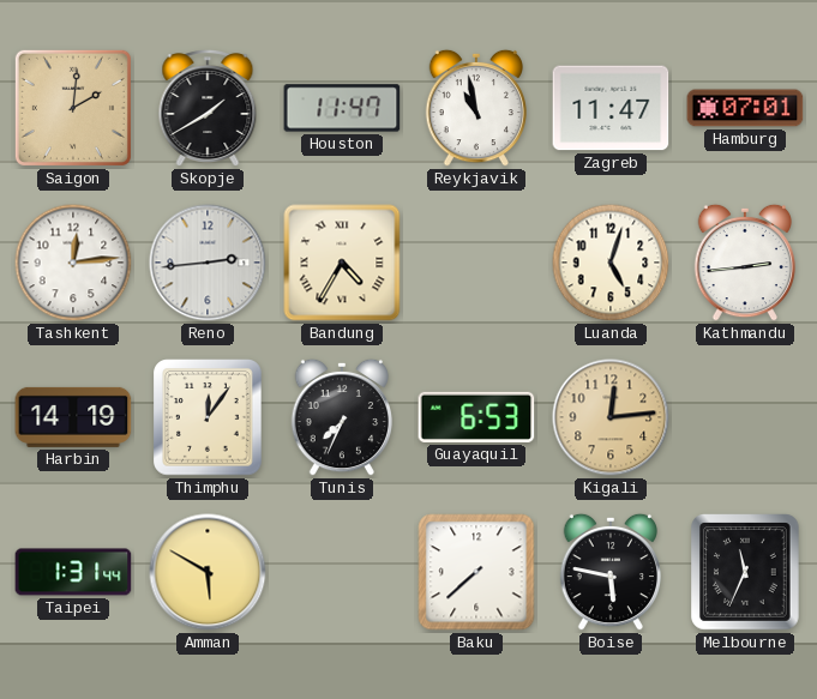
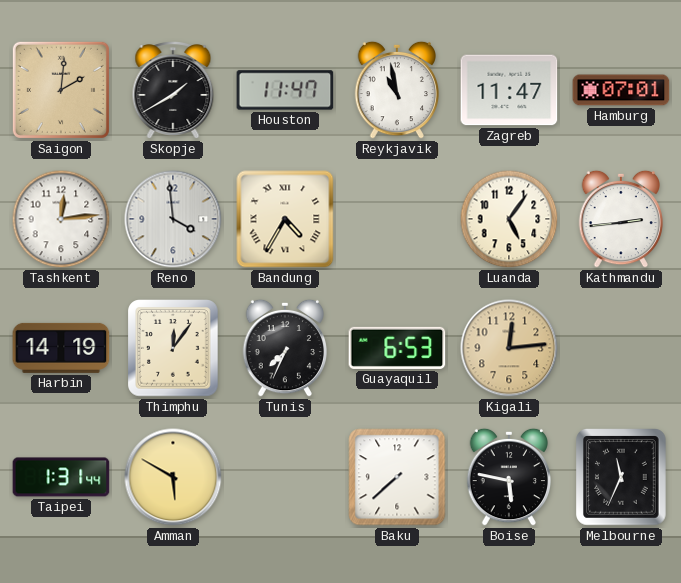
Reno: 2:44 -> 3:59 (173, 219)
Luanda: 5:03 -> 5:06 (509, 219)
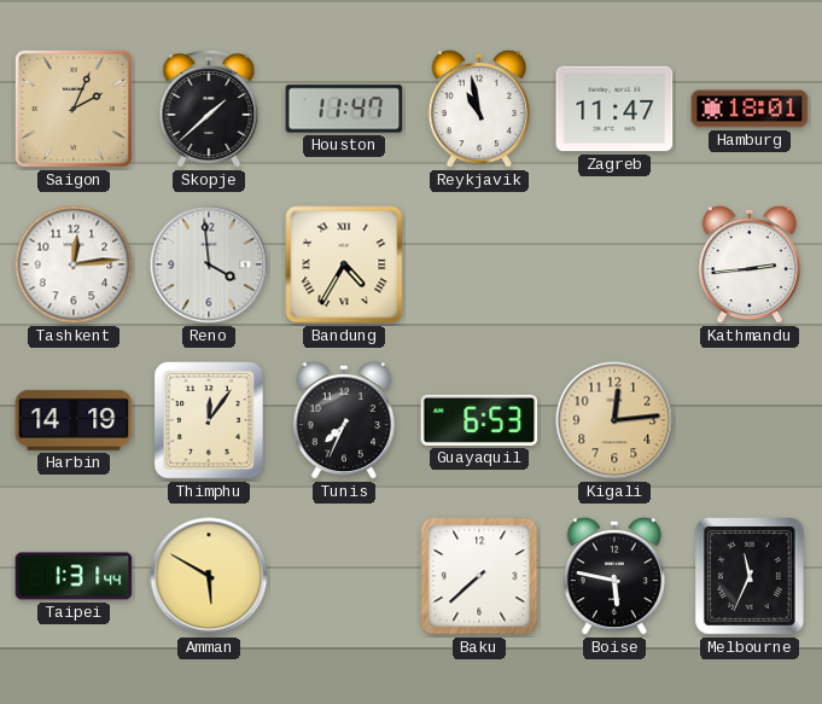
Saigon: 2:01 -> 2:04 (74, 109)
Skopje: 1:40 -> 1:38 (209, 110)
Hamburg: 07:01 -> 18:01 (750, 109)
Luanda: 5:06 -> none (509, 219)
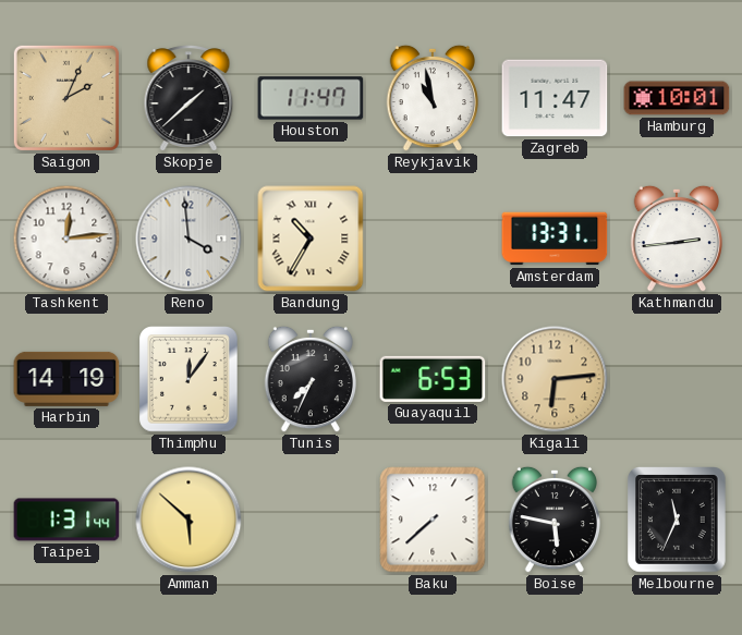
Hamburg: 18:01 -> 10:01 (677, 98)
Bandung: 4:35 -> 10:35 (311, 239)
Amsterdam: none -> 13:31 (555, 239)
Kigali: 12:14 -> 6:14 (555, 379)
Amman: 5:50 -> 5:52 (188, 520)
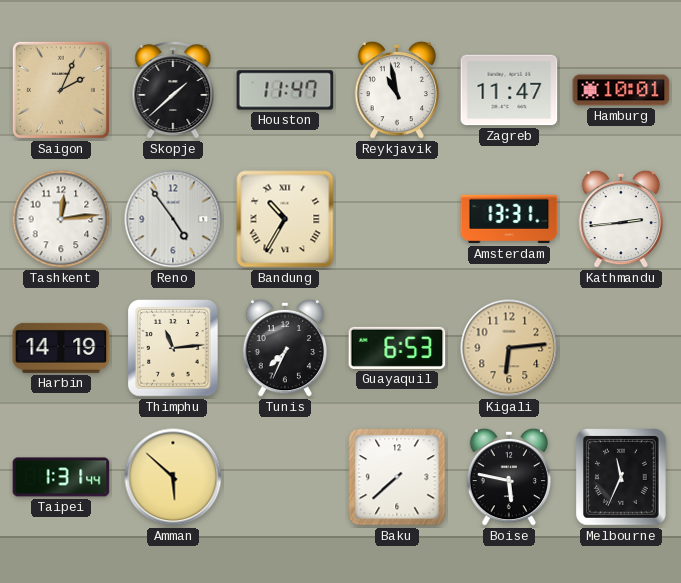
Reno: 3:59 -> 4:54 (173, 219)
Thimphu: 12:06 -> 11:14 (174, 348)
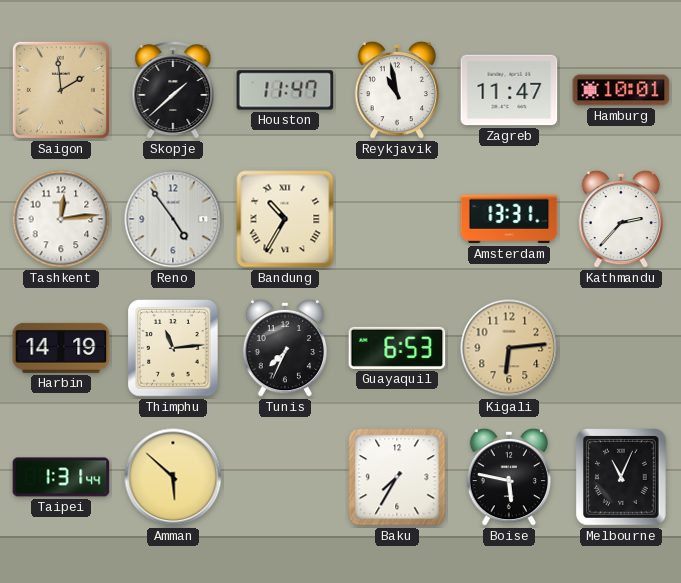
Saigon: 2:04 -> 1:59 (61, 90)
Kathmandu: 2:44 -> 2:37 (621, 219)
Baku: 7:38 -> 7:35 (397, 477)
Melbourne: 11:34 -> 11:04 (622, 477)
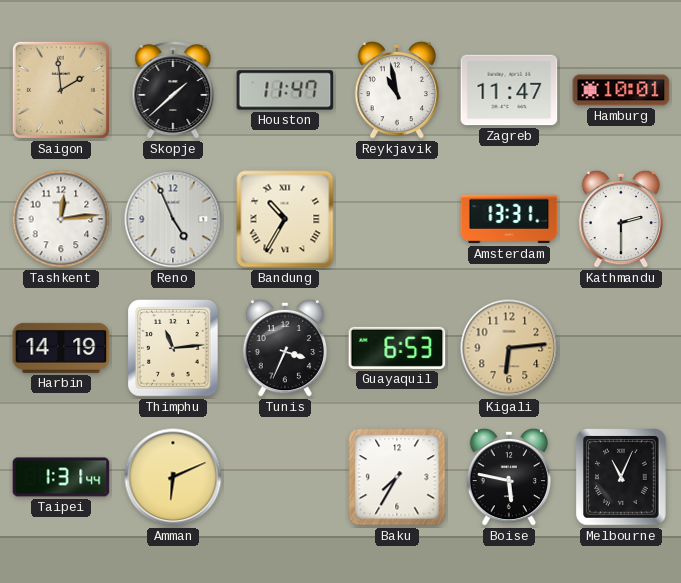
Reno: 4:54 -> 4:56 (173, 219)
Kathmandu: 2:37 -> 2:30 (621, 219)
Tunis: 7:34 -> 3:34 (285, 348)
Amman: 5:52 -> 6:11 (173, 477)
